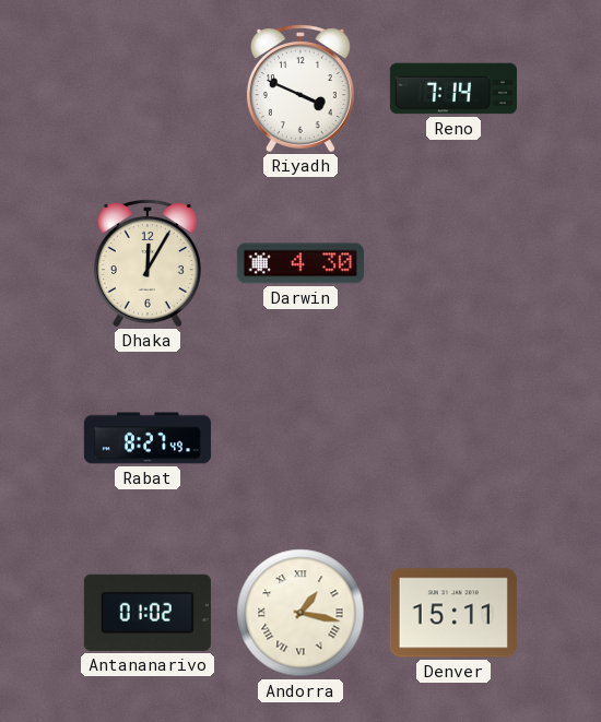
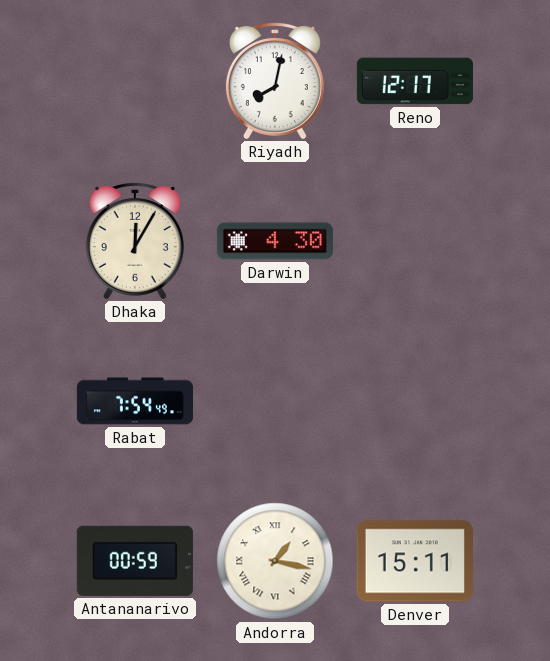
Riyadh: 3:49 -> 8:02 (275, 81)
Reno: 7:14 -> 12:17 (415, 81)
Rabat: 8:27 -> 7:54 (135, 401)
Antananarivo: 01:02 -> 00:59 (135, 561)
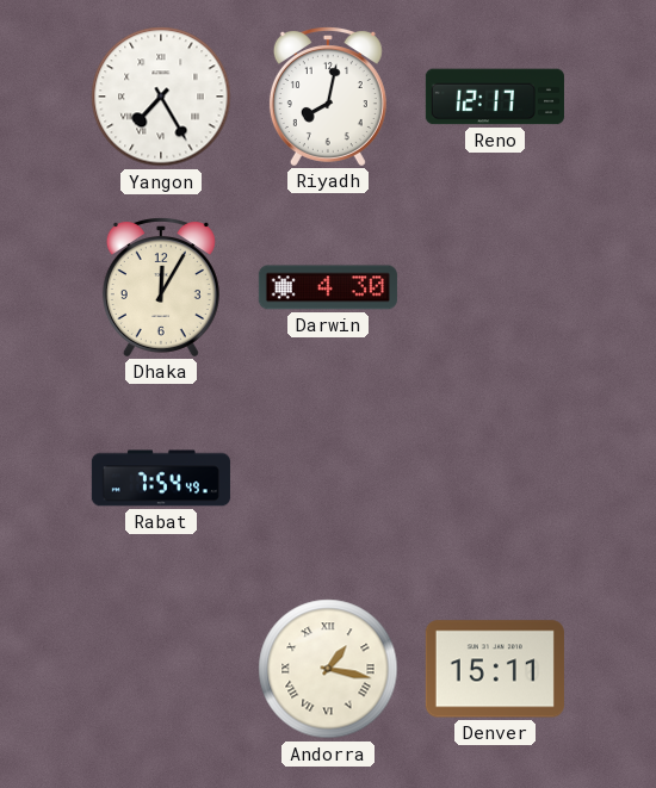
Yangon: none -> 7:25 (161, 97)
Antananarivo: 00:59 -> none (135, 561)
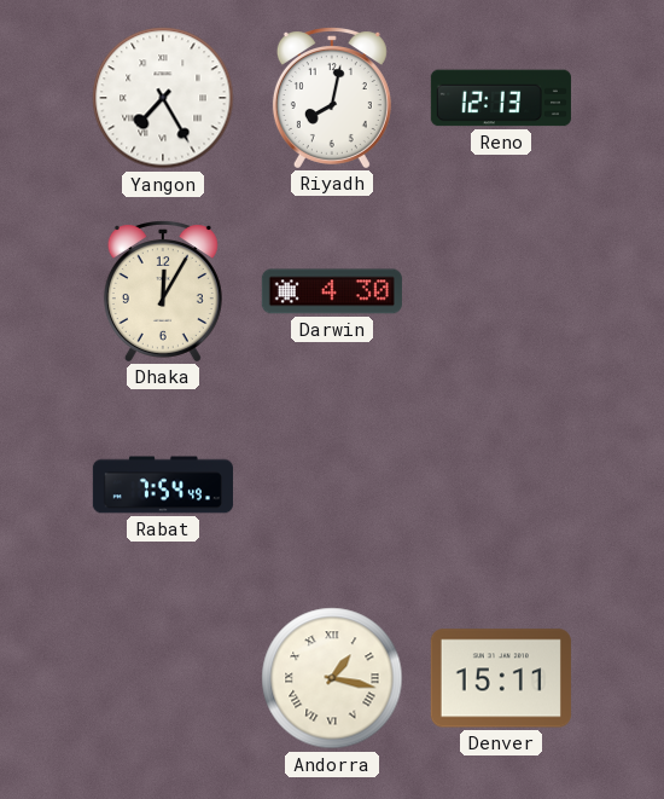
Reno: 12:17 -> 12:13 (501, 98)
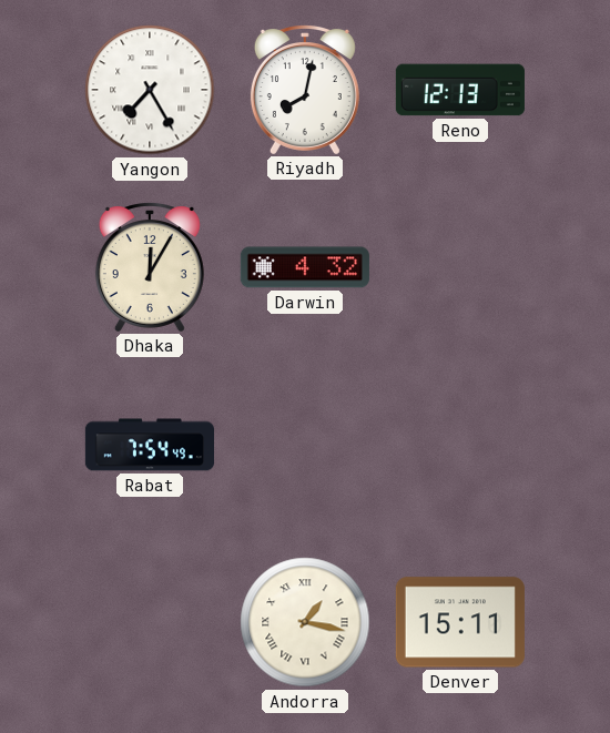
Darwin: 4:30 -> 4:32 (305, 267)
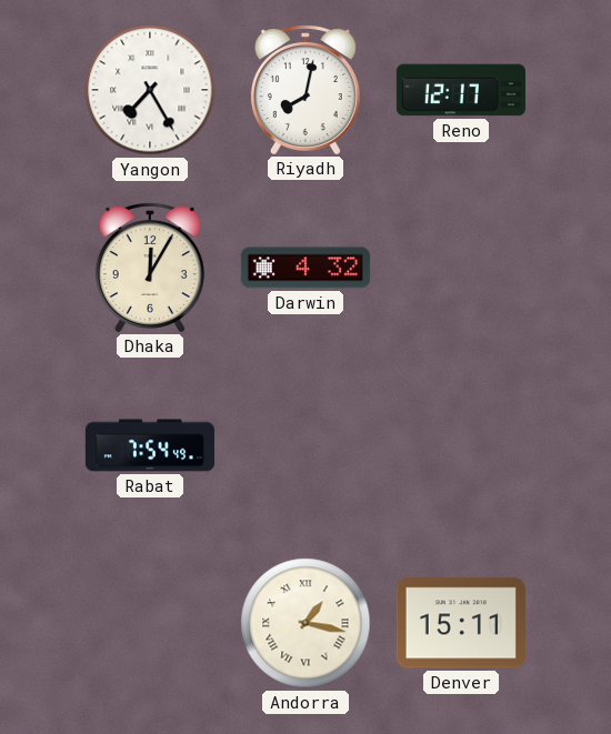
Reno: 12:13 -> 12:17 (461, 90)
